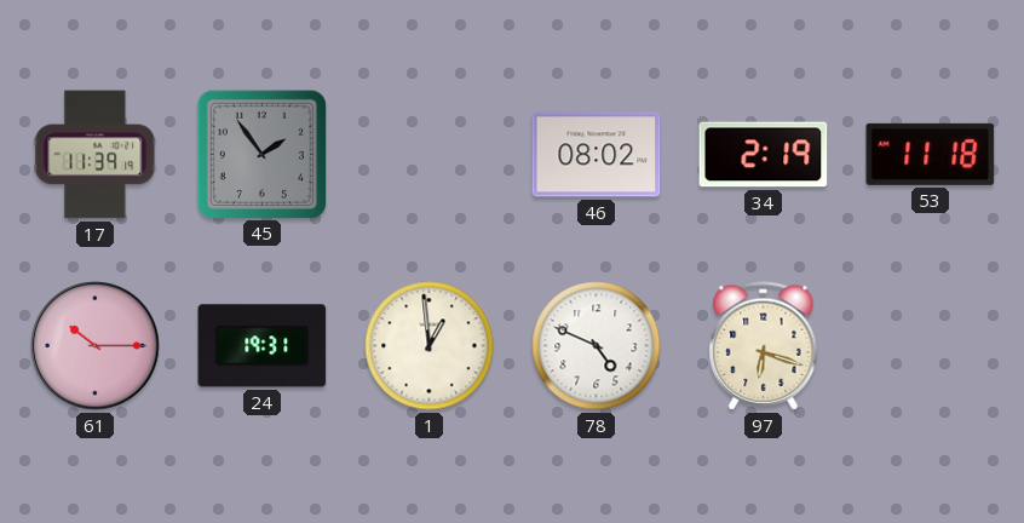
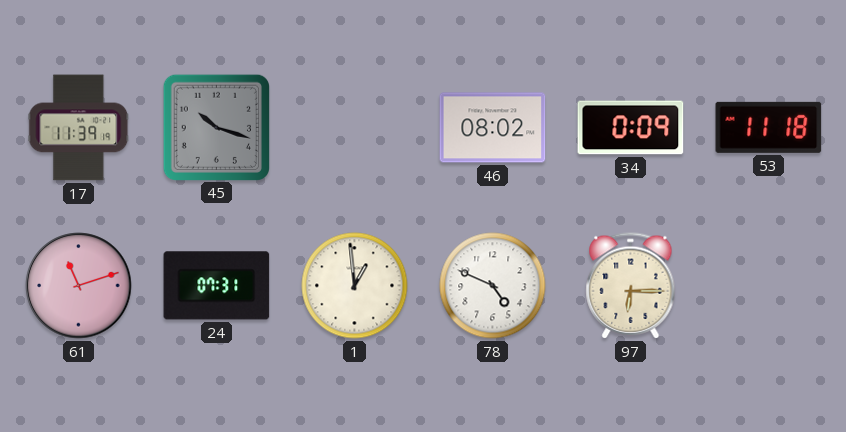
45: 1:54 -> 10:18 (216, 127)
34: 2:19 -> 0:09 (631, 128)
61: 10:15 -> 11:12 (79, 286)
24: 19:31 -> 07:31 (217, 286)
97: 6:18 -> 6:15 (631, 286)
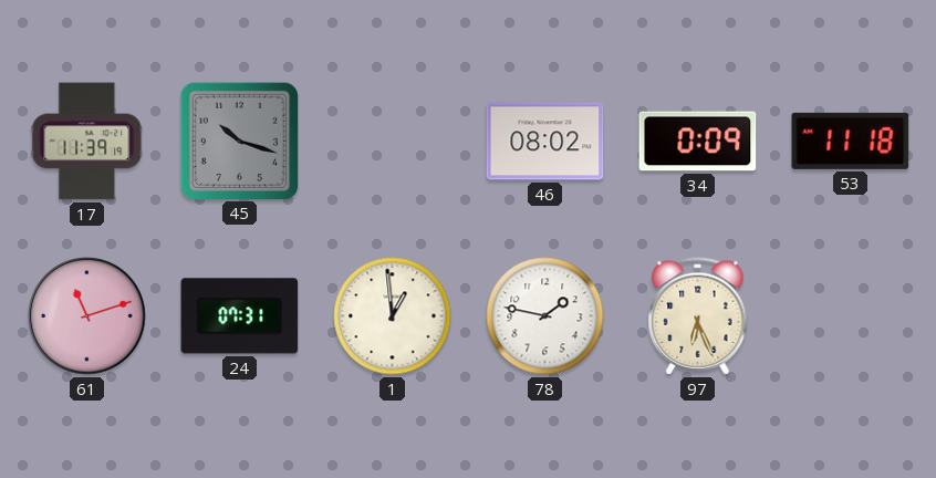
78: 4:49 -> 1:47 (545, 316)
97: 6:15 -> 6:26 (698, 316)
